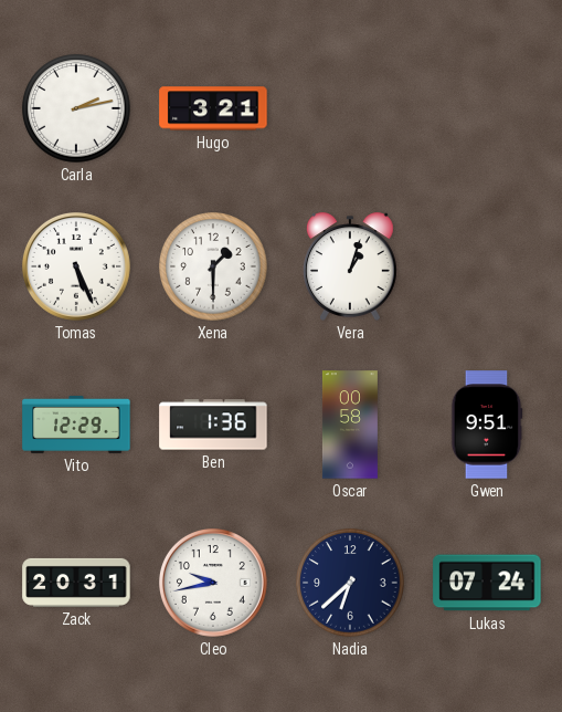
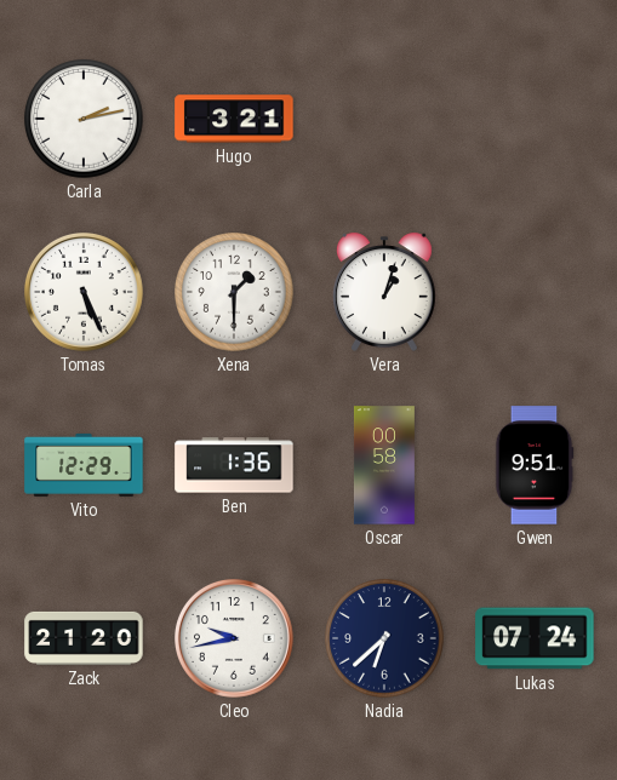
Zack: 20:31 -> 21:20 (84, 638)
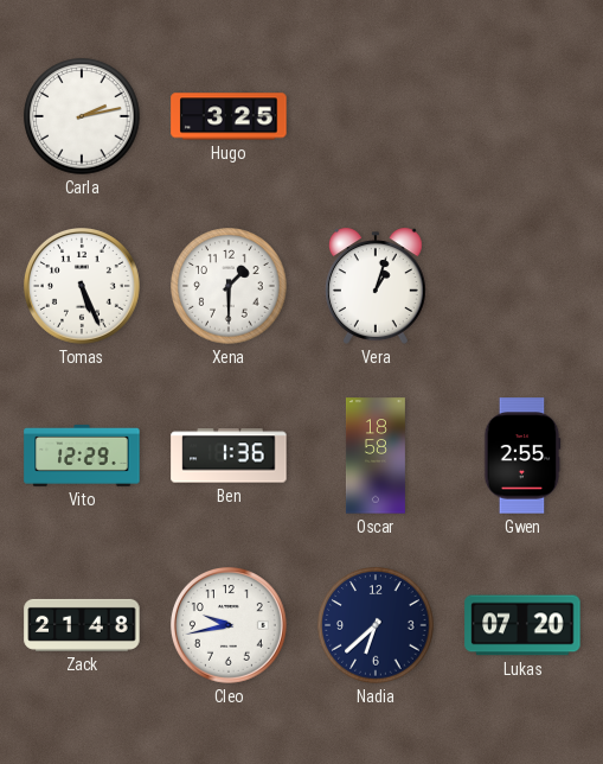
Hugo: 3:21 -> 3:25 (229, 116)
Oscar: 00:58 -> 18:58 (376, 456)
Gwen: 9:51 -> 2:55 (522, 456)
Zack: 21:20 -> 21:48 (82, 625)
Lukas: 07:24 -> 07:20 (522, 625)
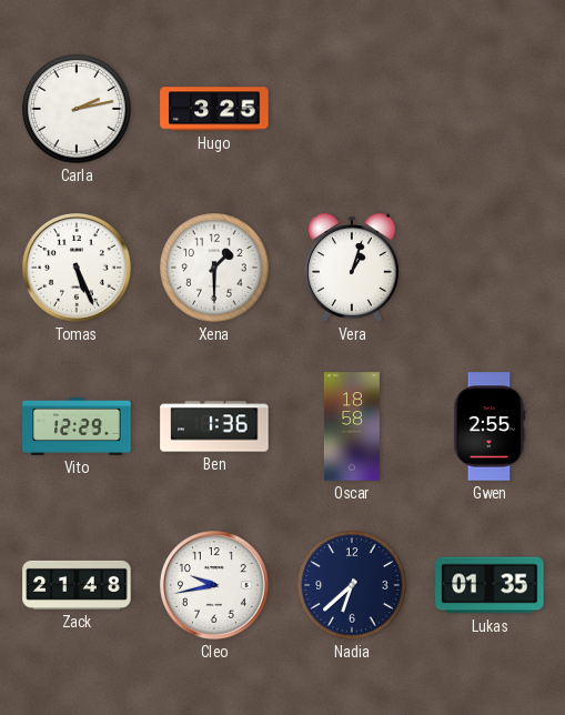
Lukas: 07:20 -> 01:35 (490, 585)
